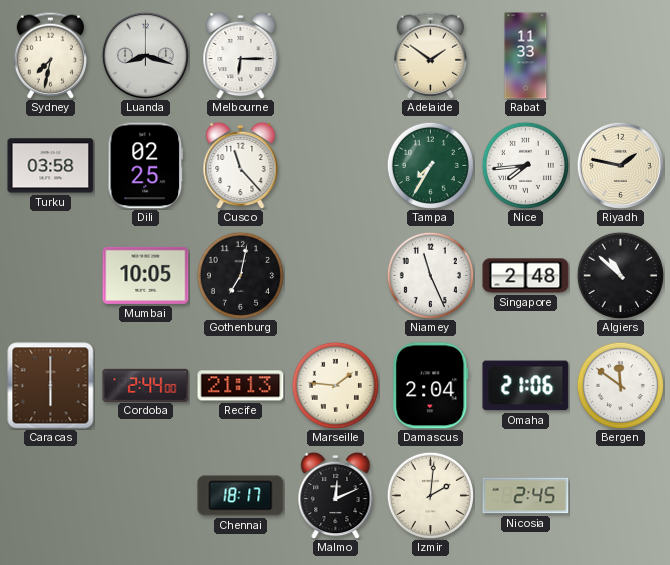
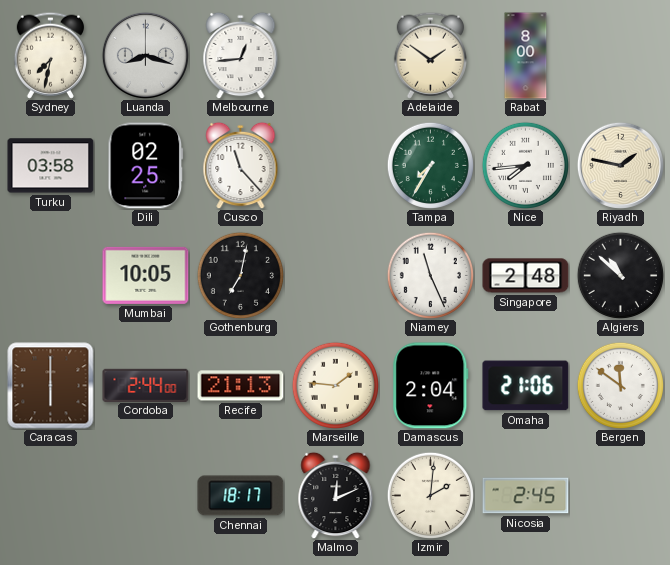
Melbourne: 6:15 -> 12:44 (241, 55)
Rabat: 11:33 -> 8:00 (526, 56)
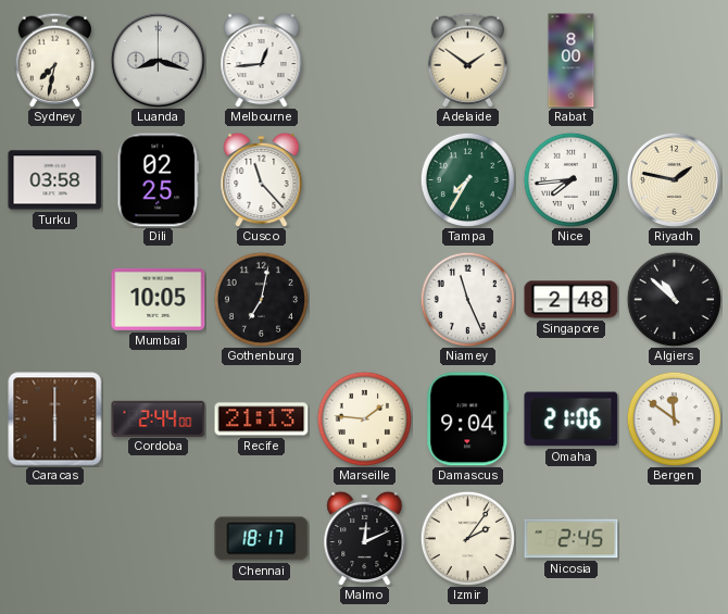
Damascus: 2:04 -> 9:04 (468, 419)
Izmir: 2:01 -> 2:06 (467, 538)
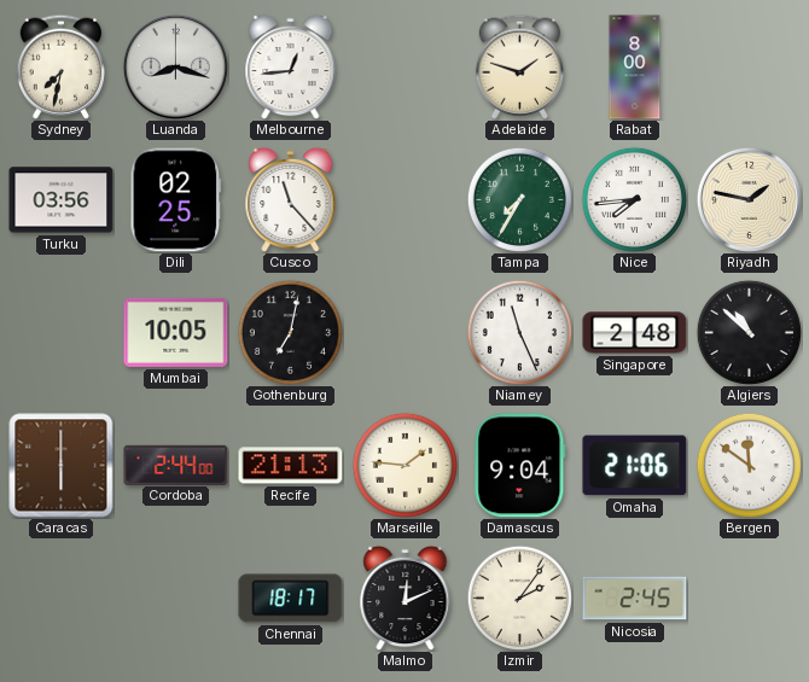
Adelaide: 1:51 -> 1:48 (519, 66)
Turku: 03:58 -> 03:56 (62, 200)
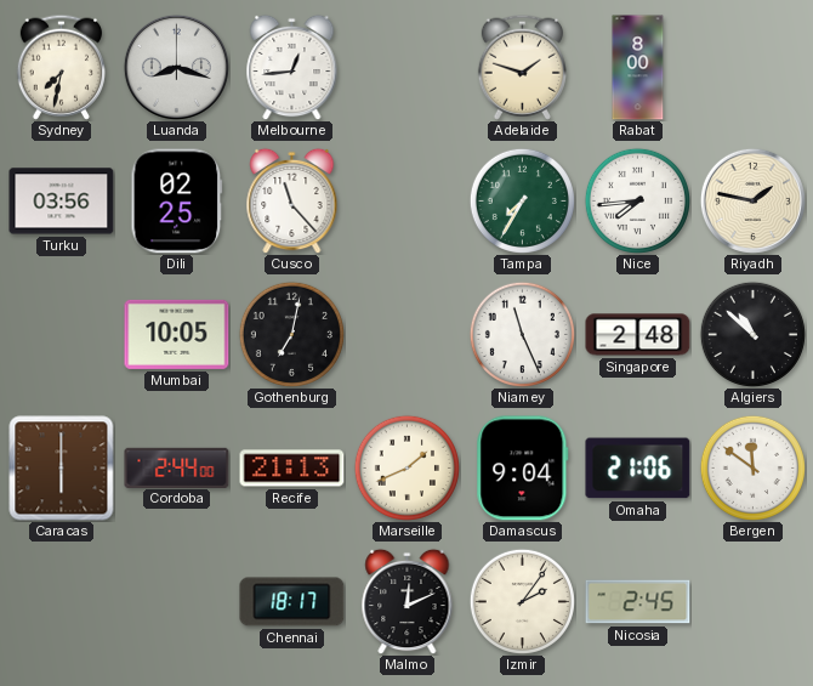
Marseille: 1:46 -> 1:41 (406, 467)
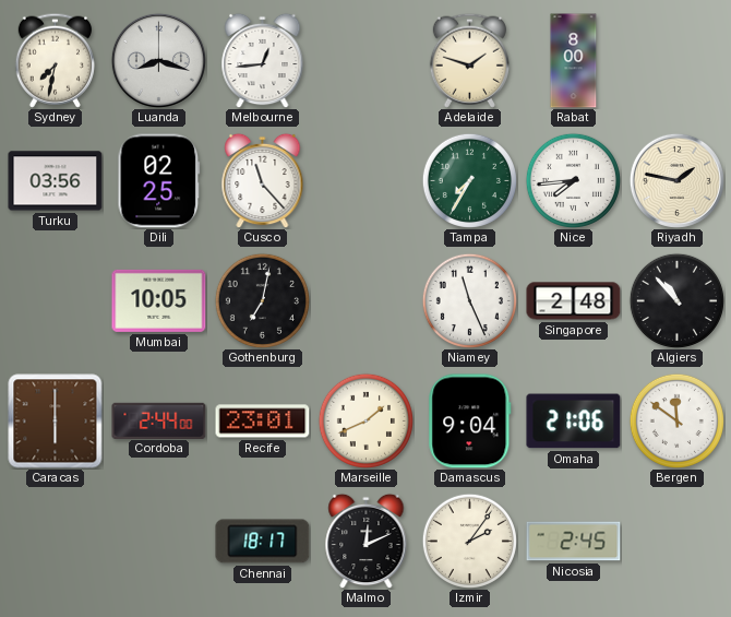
Algiers: 10:52 -> 10:53 (676, 300)
Recife: 21:13 -> 23:01 (263, 422)
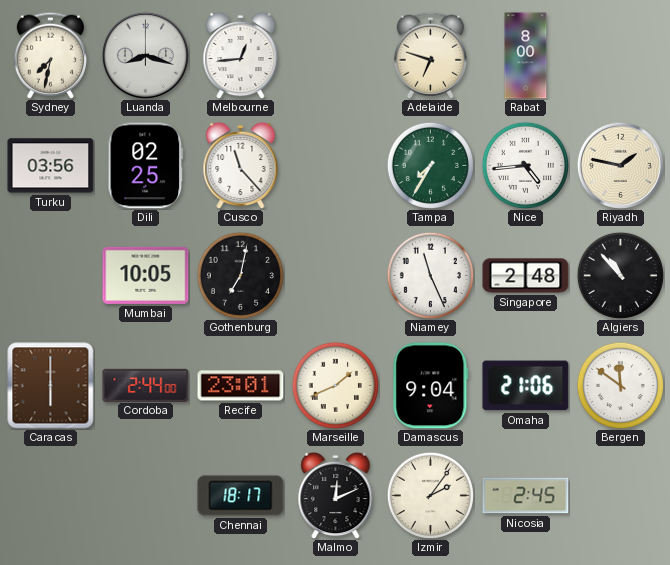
Adelaide: 1:48 -> 6:48 (430, 55)
Nice: 7:44 -> 4:44 (525, 165)
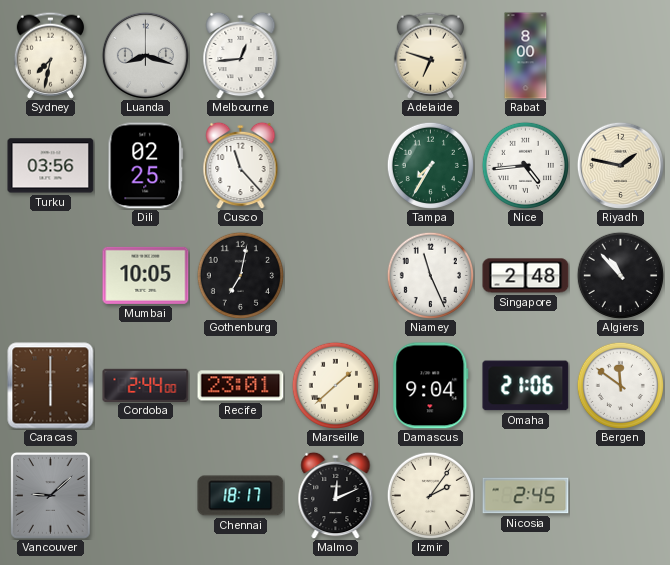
Marseille: 1:41 -> 1:38 (335, 385)
Vancouver: none -> 9:08 (51, 496)
